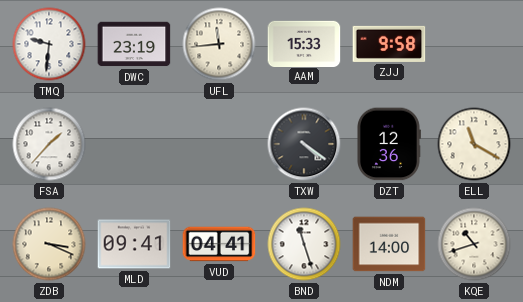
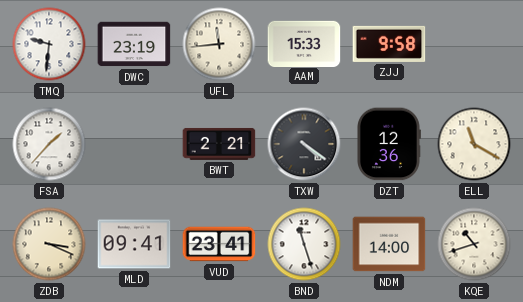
BWT: none -> 2:21 (219, 144)
VUD: 04:41 -> 23:41 (219, 244)
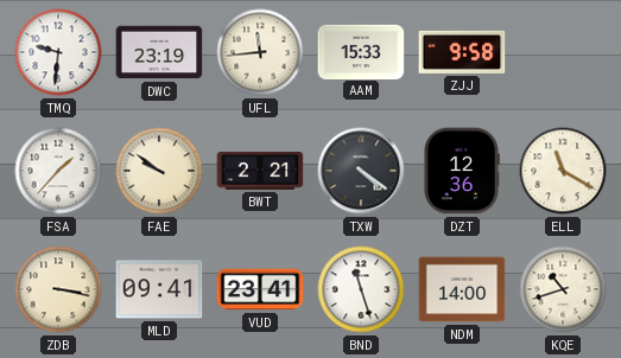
FAE: none -> 9:51 (159, 171)
ZDB: 3:19 -> 3:17 (58, 289)
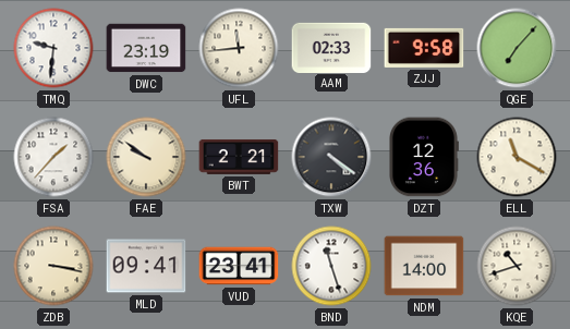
AAM: 15:33 -> 02:33 (331, 47)
QGE: none -> 7:07 (517, 48)
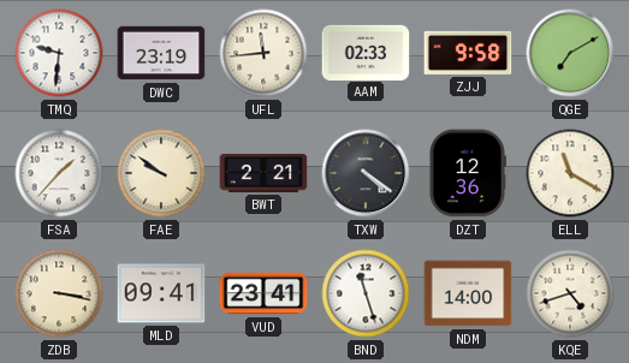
QGE: 7:07 -> 7:10 (570, 53)
KQE: 10:42 -> 4:42 (570, 293)
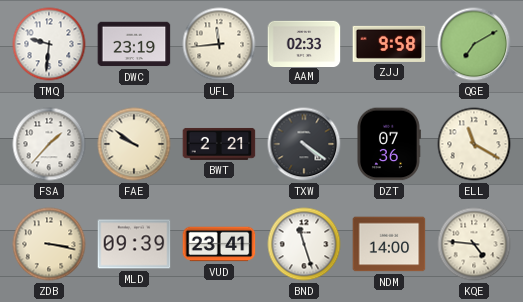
DZT: 12:36 -> 07:36 (389, 144)
MLD: 09:41 -> 09:39 (134, 244)
KQE: 4:42 -> 4:46 (474, 244)
